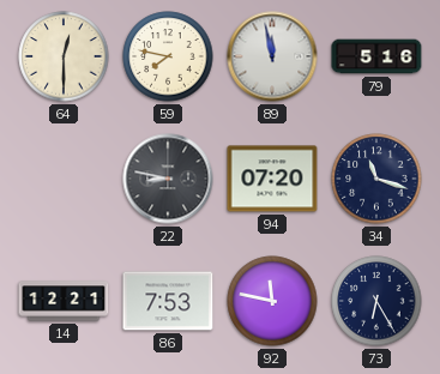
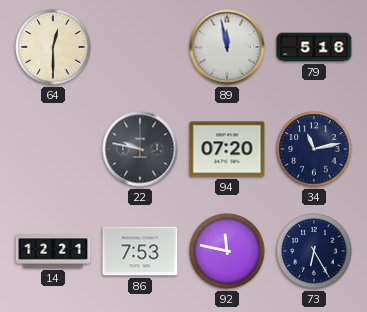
59: 7:47 -> none (168, 56)
22: 8:47 -> 9:47 (140, 149)
34: 11:18 -> 11:13 (314, 149)
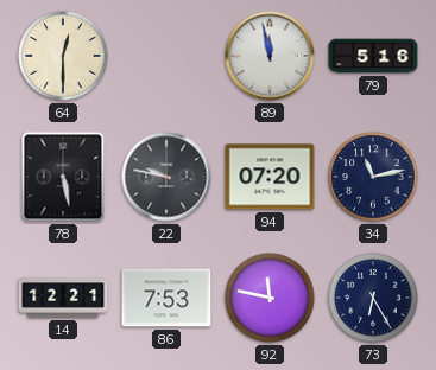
78: none -> 5:28 (63, 177)
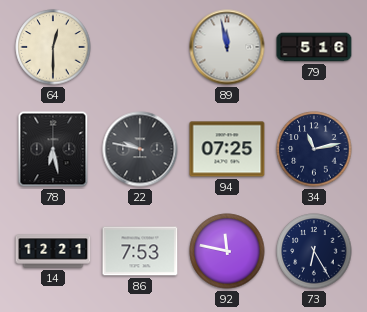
78: 5:28 -> 6:28 (53, 149)
94: 07:20 -> 07:25 (227, 149)
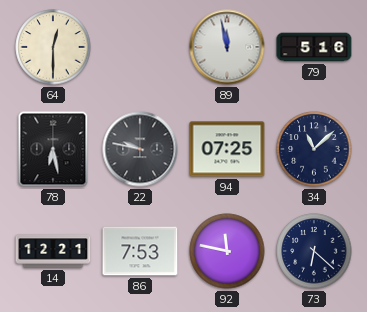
34: 11:13 -> 11:08 (314, 149)
73: 6:25 -> 6:22 (314, 251)
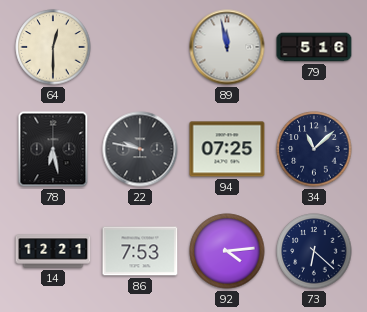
92: 11:47 -> 4:14 (227, 251)
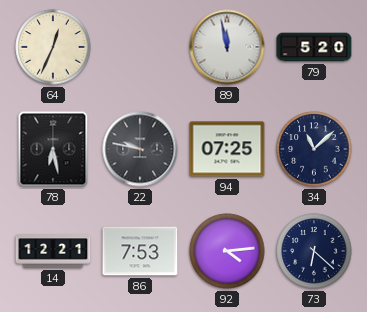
64: 12:30 -> 12:34 (53, 47)
79: 5:16 -> 5:20 (314, 47)
